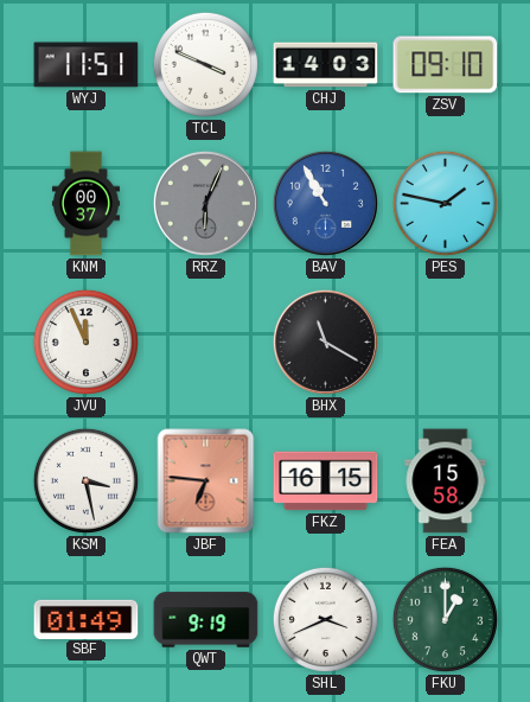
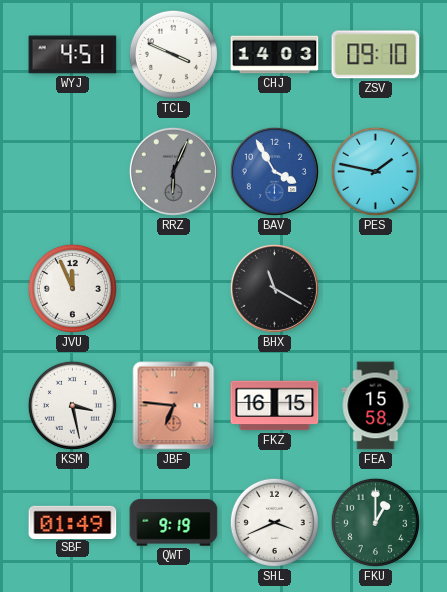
WYJ: 11:51 -> 4:51 (73, 55)
KNM: 00:37 -> none (85, 204)
BAV: 10:55 -> 3:55 (274, 171)
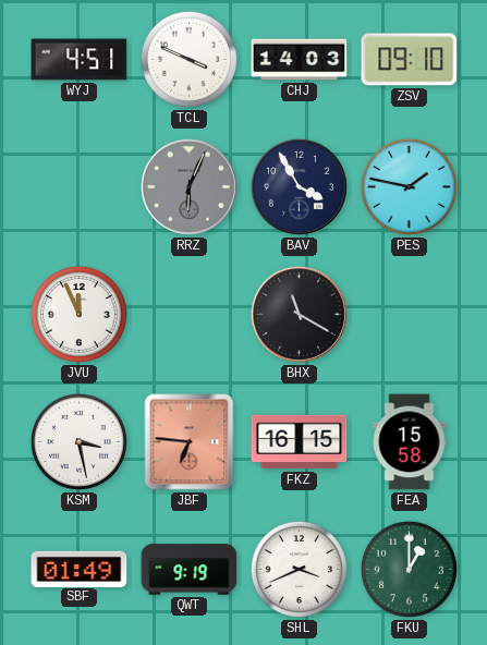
BAV dial: blue -> navy (299, 186)
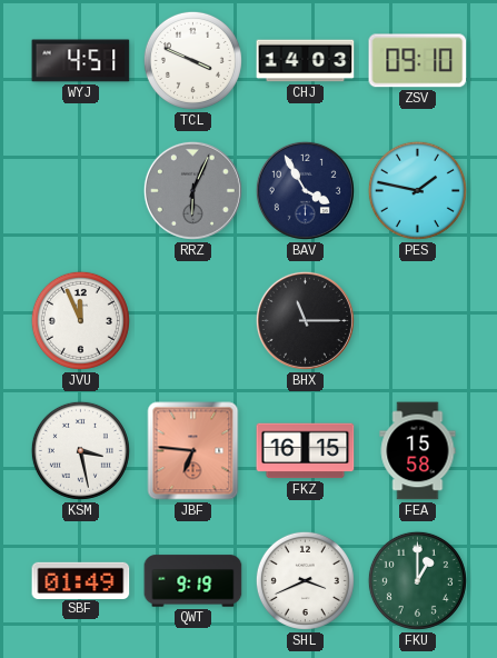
BHX: 11:20 -> 11:15 (305, 320)
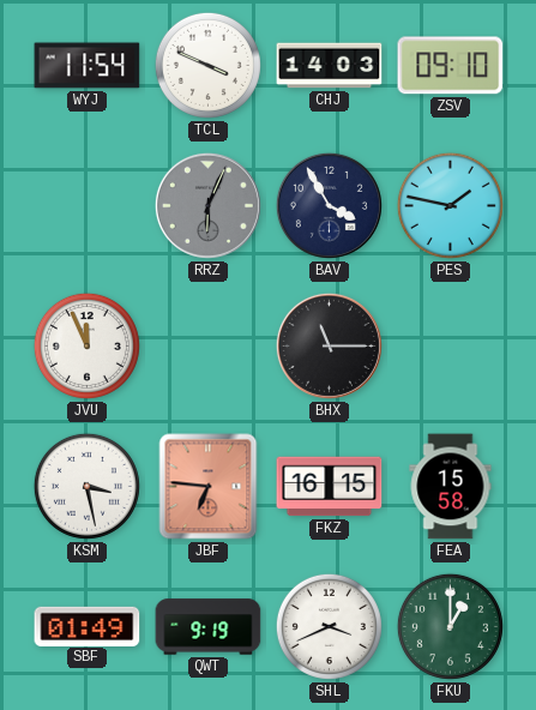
WYJ: 4:51 -> 11:54 (88, 66)
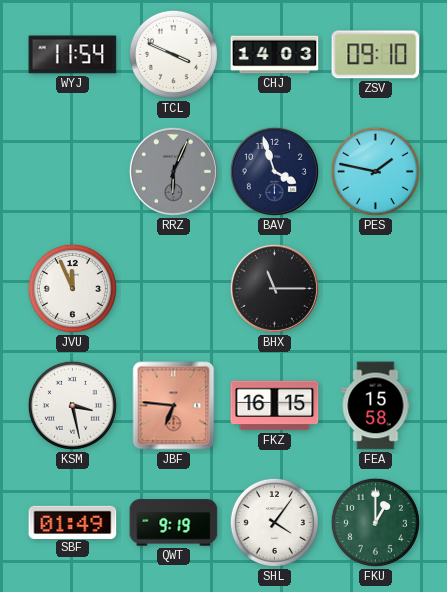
BAV: 3:55 -> 3:57 (274, 171)
SHL: 3:41 -> 4:06 (274, 522)
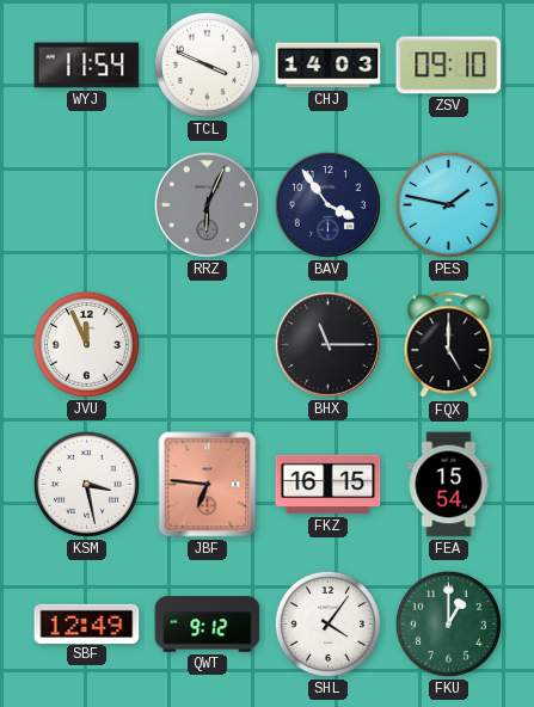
BAV: 3:57 -> 3:54 (327, 204)
FQX: none -> 5:00 (449, 345)
FEA: 15:58 -> 15:54 (449, 485)
SBF: 01:49 -> 12:49 (87, 623)
QWT: 9:19 -> 9:12 (208, 625)
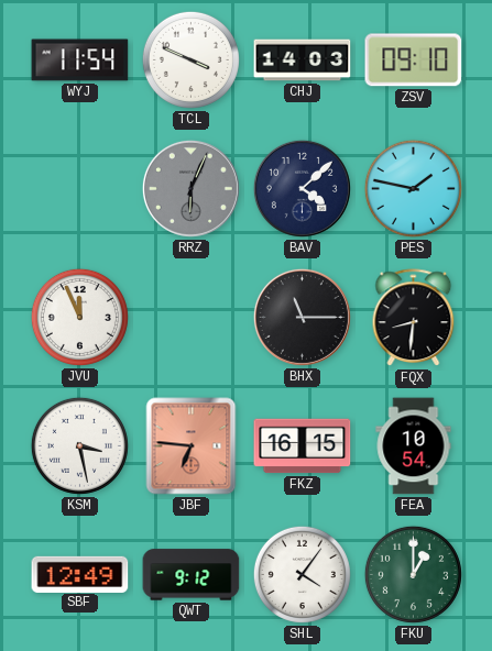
BAV: 3:54 -> 4:08 (302, 188)
FQX: 5:00 -> 8:31 (414, 318)
FEA: 15:54 -> 10:54 (414, 446)
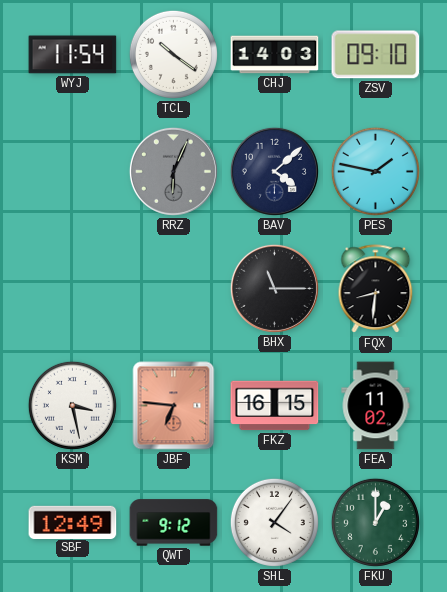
TCL: 3:49 -> 10:21 (173, 54)
JVU: 11:56 -> none (79, 317)
FEA: 10:54 -> 11:02 (376, 406)
